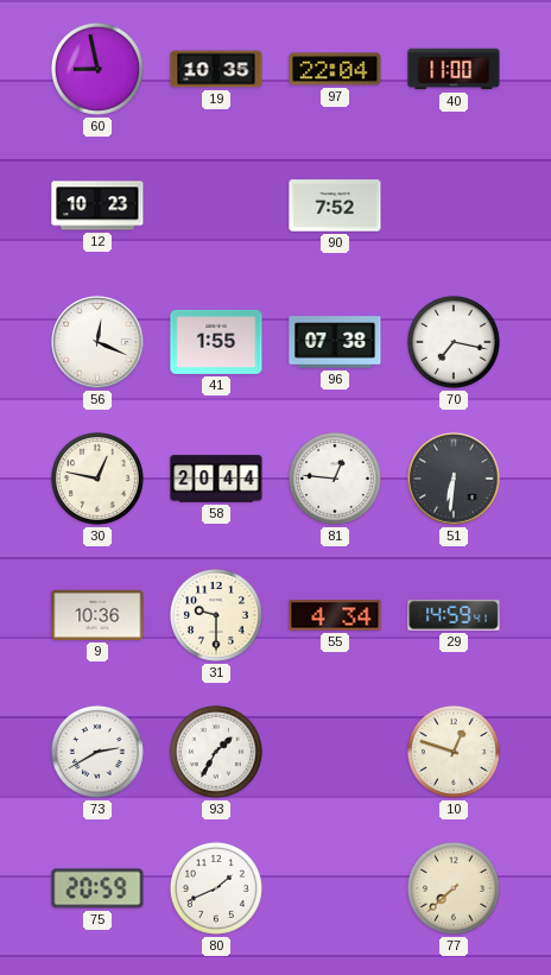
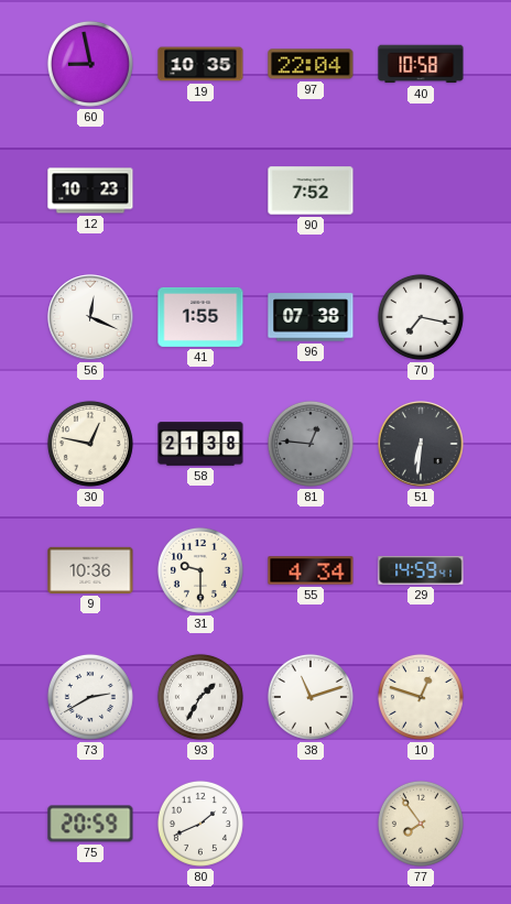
40: 11:00 -> 10:58 (421, 64)
58: 20:44 -> 21:38 (200, 444)
81 dial: white -> grey (311, 444)
38: none -> 11:12 (311, 697)
77: 7:38 -> 7:54 (421, 824)
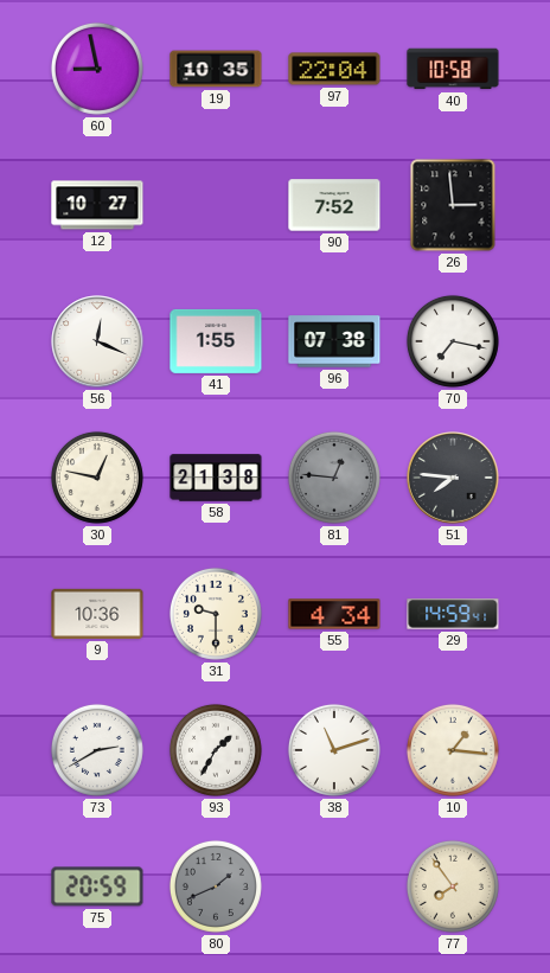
12: 10:23 -> 10:27 (97, 205)
26: none -> 2:59 (453, 205)
51: 6:31 -> 7:46 (453, 478)
10: 12:48 -> 1:16 (453, 750)
80 dial: white -> grey (216, 886)
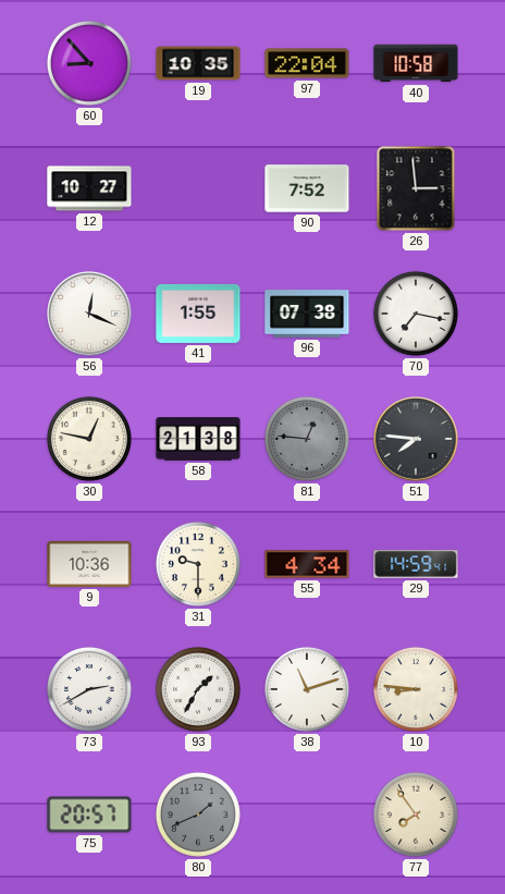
60: 8:58 -> 8:53 (89, 63)
10: 1:16 -> 8:46 (416, 689)
75: 20:59 -> 20:57 (89, 815)
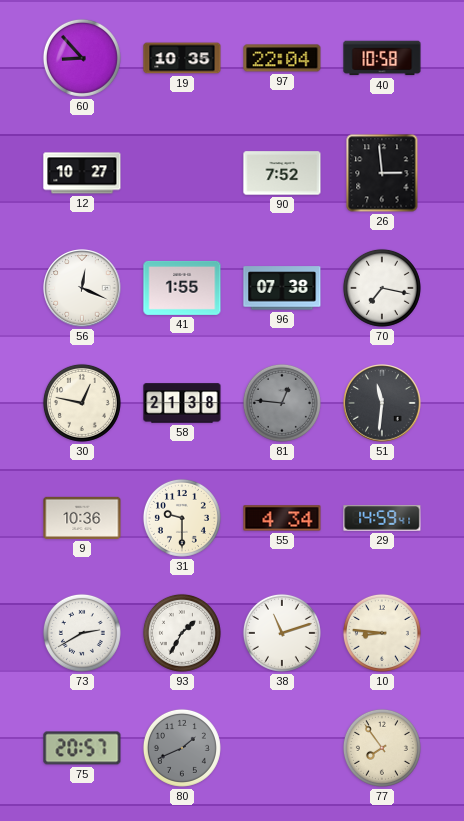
51: 7:46 -> 11:31 (382, 403)
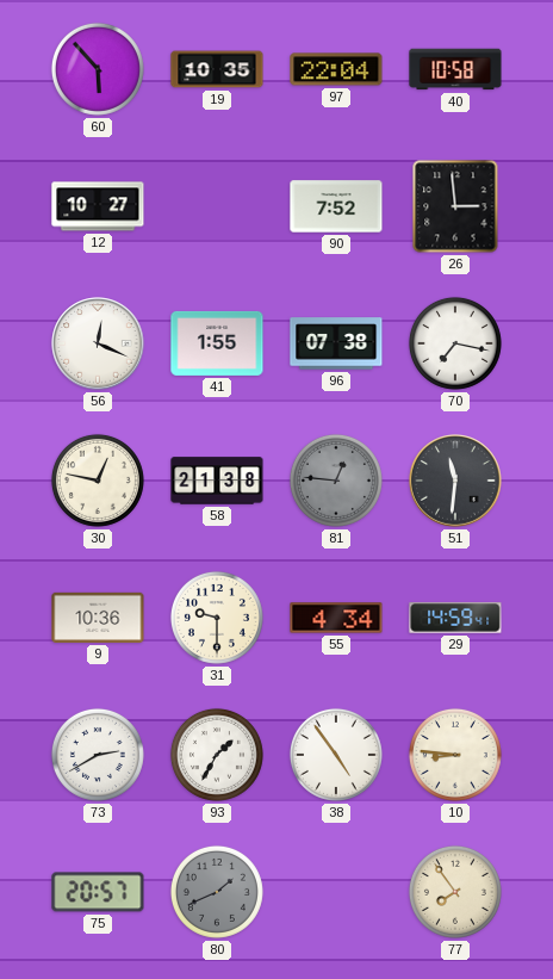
60: 8:53 -> 5:53 (98, 69)
38: 11:12 -> 4:54 (336, 755)
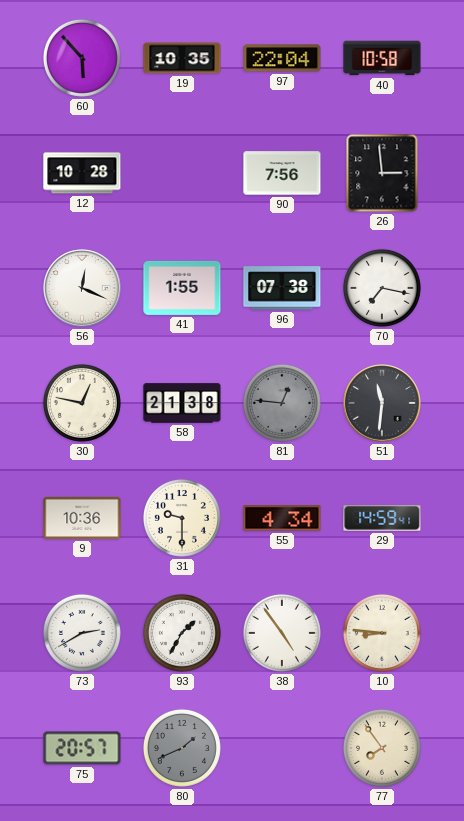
12: 10:27 -> 10:28 (82, 173)
90: 7:52 -> 7:56 (282, 173)
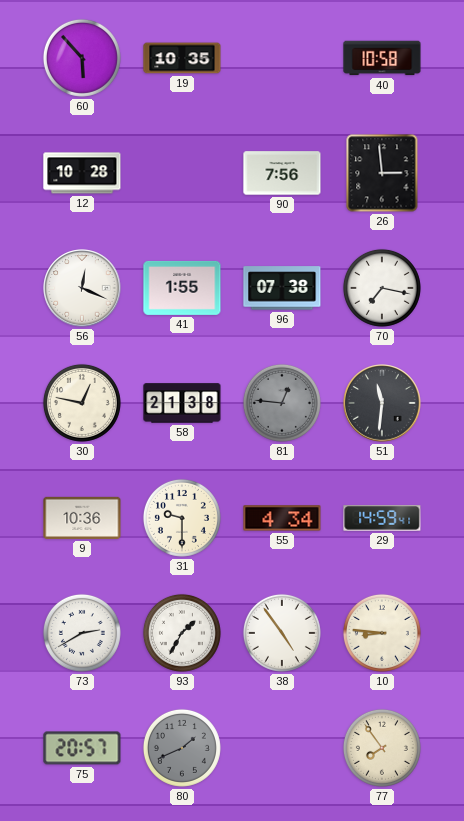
97: 22:04 -> none (282, 58)
